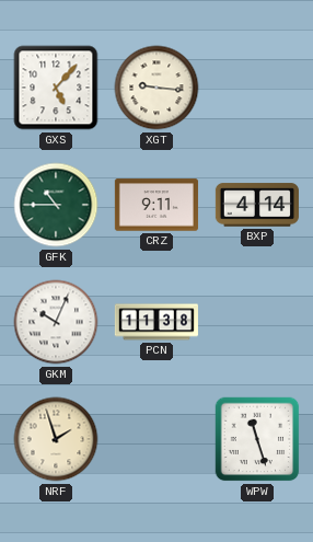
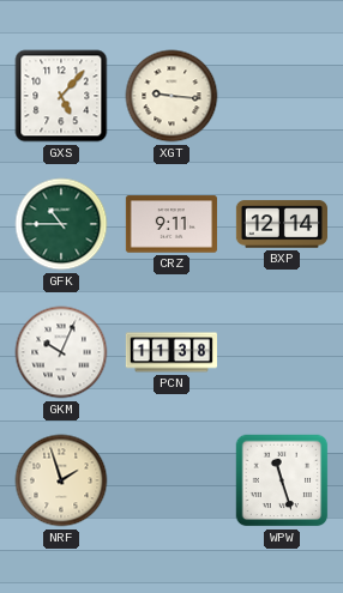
BXP: 4:14 -> 12:14 (282, 224)
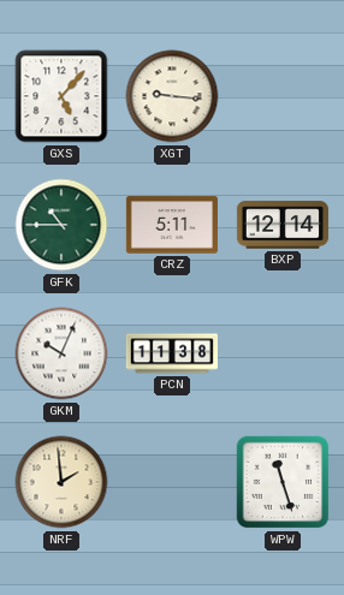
CRZ: 9:11 -> 5:11 (172, 225)
NRF: 1:57 -> 1:59 (61, 482)
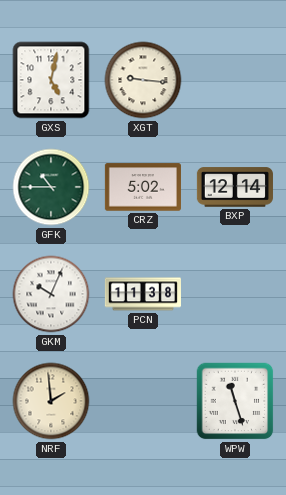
GXS: 5:07 -> 5:02 (51, 80)
CRZ: 5:11 -> 5:02 (143, 187)
